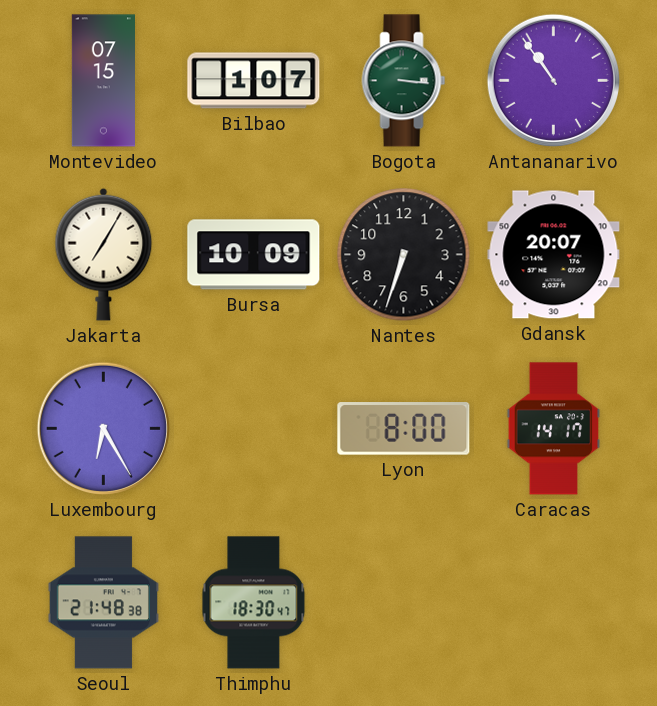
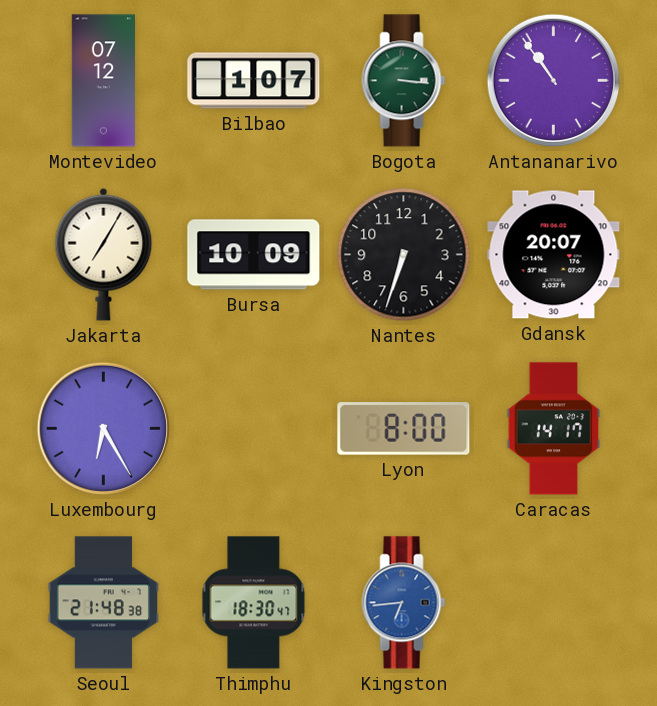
Montevideo: 07:15 -> 07:12 (103, 81)
Kingston: none -> 6:44 (404, 603)
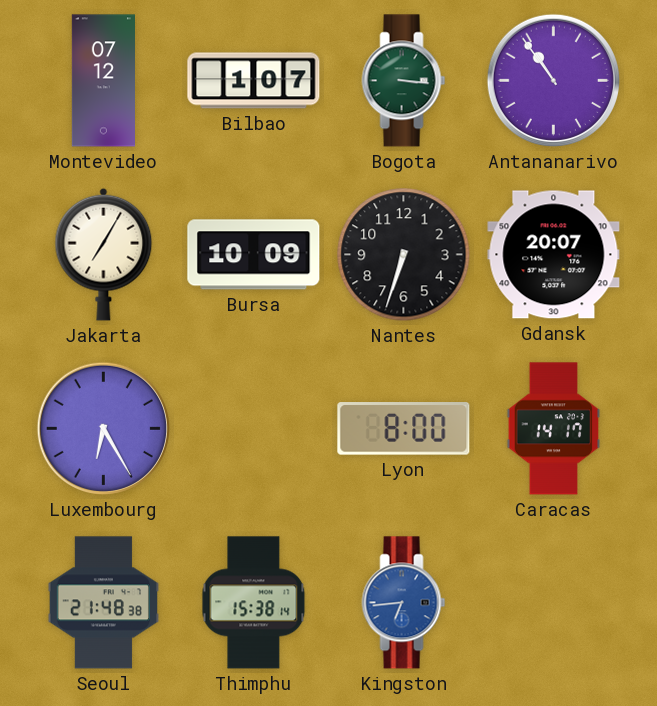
Thimphu: 18:30 -> 15:38 (254, 603)
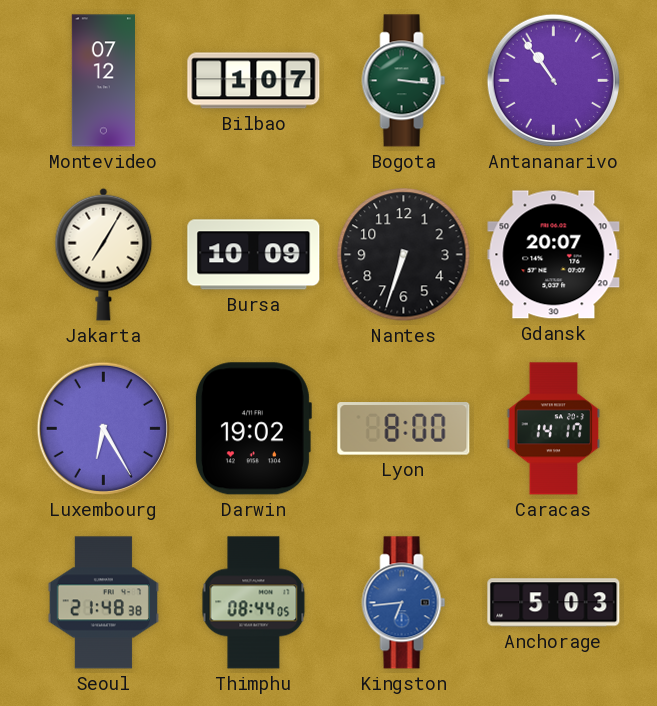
Darwin: none -> 19:02 (253, 429)
Thimphu: 15:38 -> 08:44 (254, 603)
Anchorage: none -> 5:03 (554, 603)
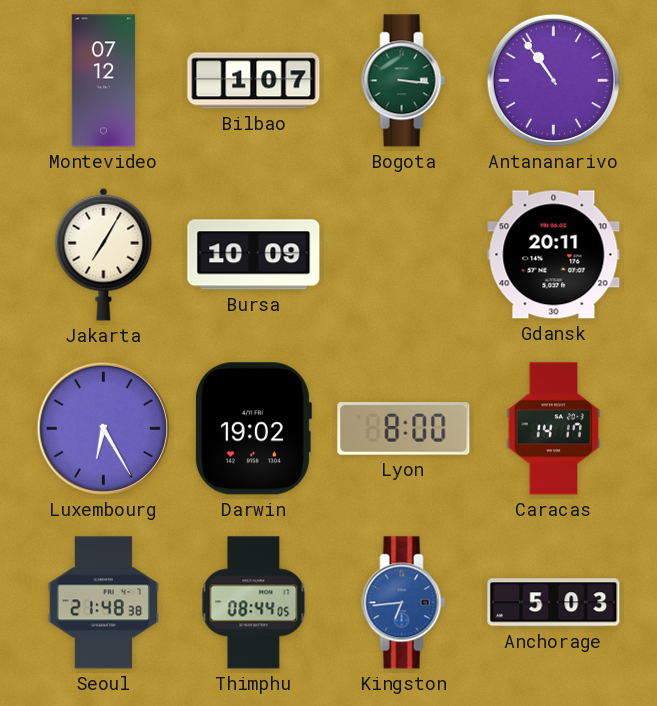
Nantes: 6:33 -> none (404, 255)
Gdansk: 20:07 -> 20:11 (554, 255)
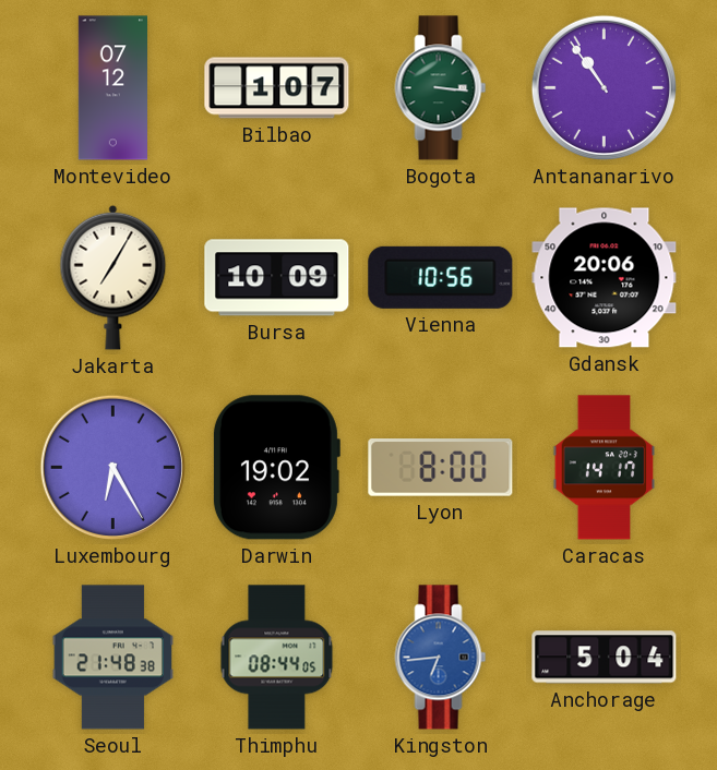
Vienna: none -> 10:56 (441, 277)
Gdansk: 20:11 -> 20:06 (605, 278)
Anchorage: 5:03 -> 5:04 (605, 658)
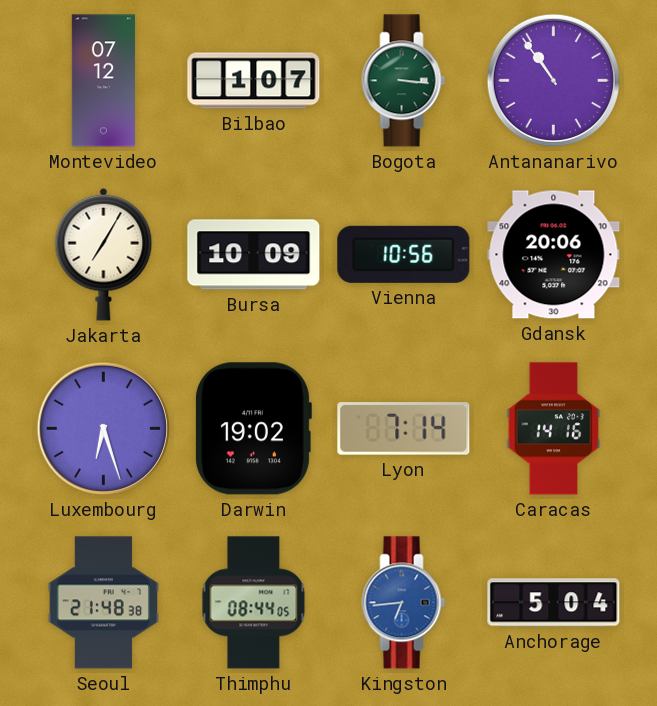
Luxembourg: 6:25 -> 6:27 (103, 428)
Lyon: 8:00 -> 7:14 (404, 429)
Caracas: 14:17 -> 14:16 (554, 429)
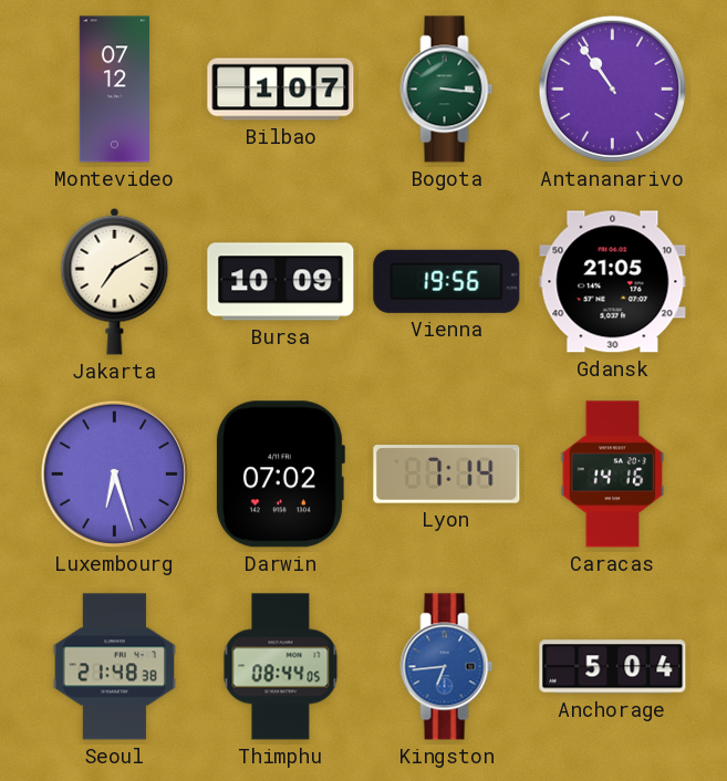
Jakarta: 7:05 -> 7:10 (115, 281)
Vienna: 10:56 -> 19:56 (447, 281)
Gdansk: 20:06 -> 21:05 (613, 282)
Darwin: 19:02 -> 07:02 (280, 475)
